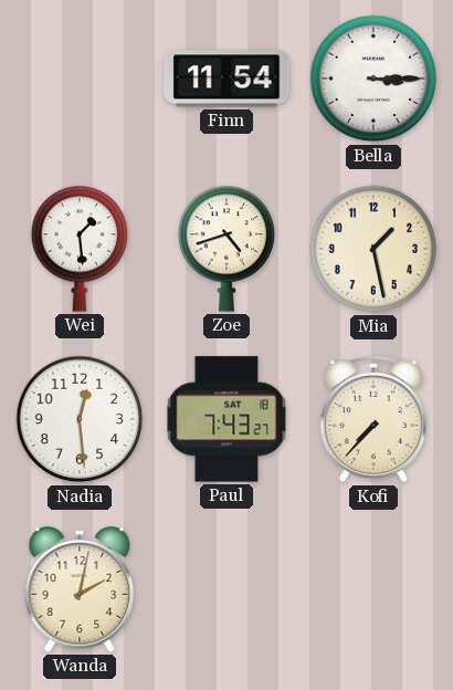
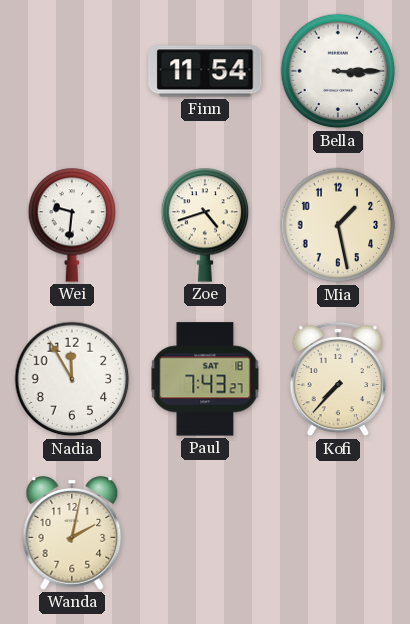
Wei: 1:29 -> 9:31 (72, 225)
Nadia: 12:29 -> 11:55 (72, 379)
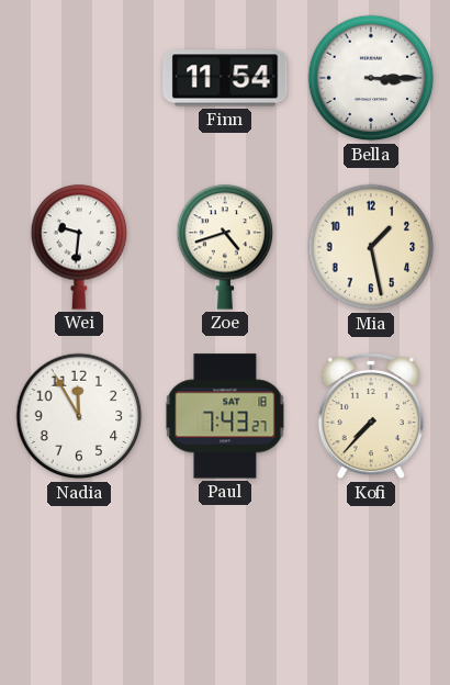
Wanda: 2:02 -> none (72, 533)
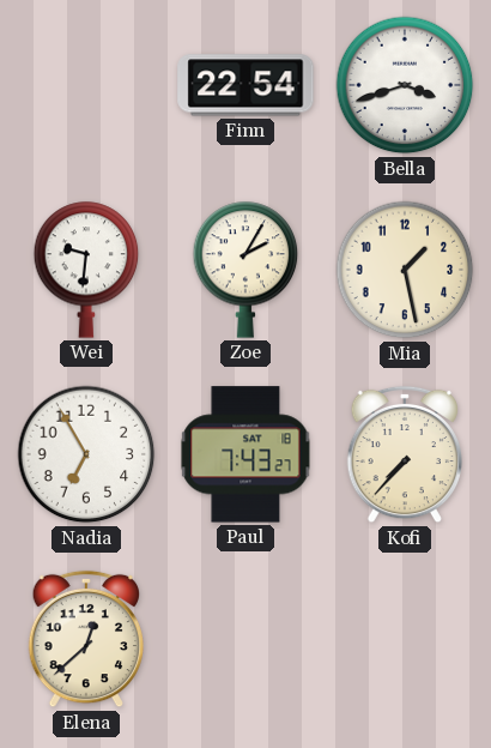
Finn: 11:54 -> 22:54 (245, 85)
Bella: 3:15 -> 3:42 (405, 85)
Zoe: 4:42 -> 2:05 (245, 270)
Nadia: 11:55 -> 6:55 (86, 454)
Elena: none -> 12:38 (86, 639)
